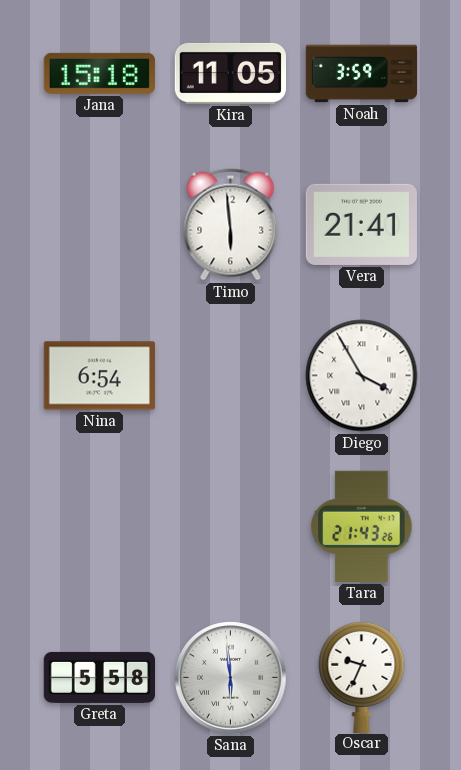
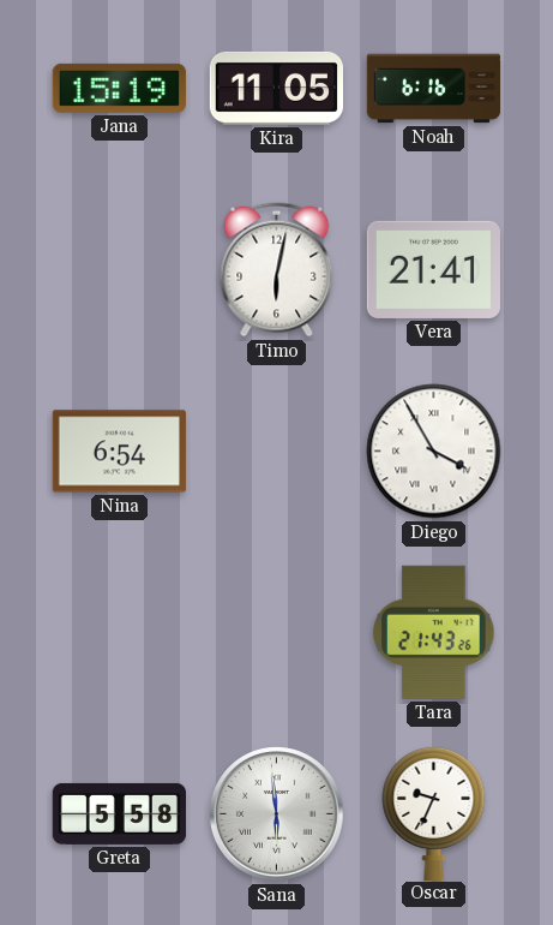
Jana: 15:18 -> 15:19 (119, 88)
Noah: 3:59 -> 6:16 (434, 89)
Timo: 5:59 -> 6:02 (277, 270)
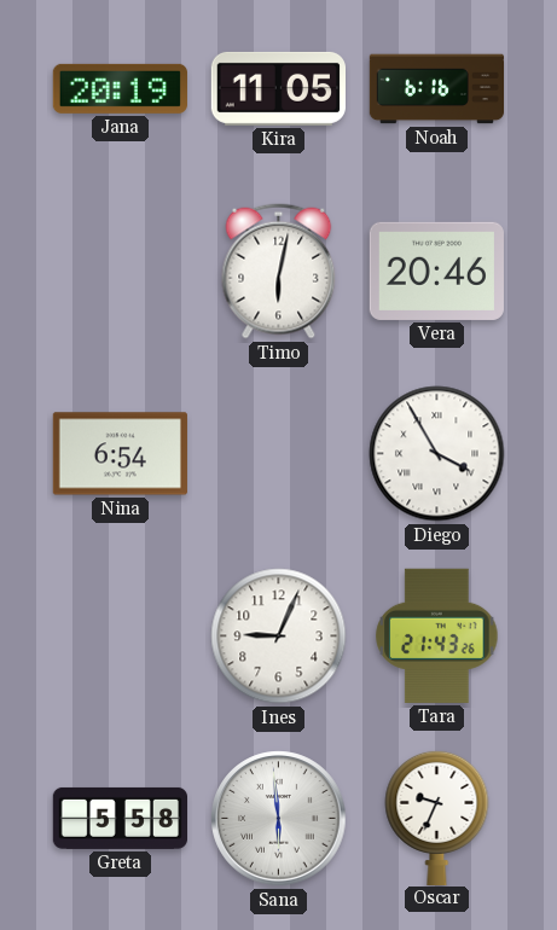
Jana: 15:19 -> 20:19 (120, 88)
Vera: 21:41 -> 20:46 (436, 271)
Ines: none -> 9:04 (279, 637)
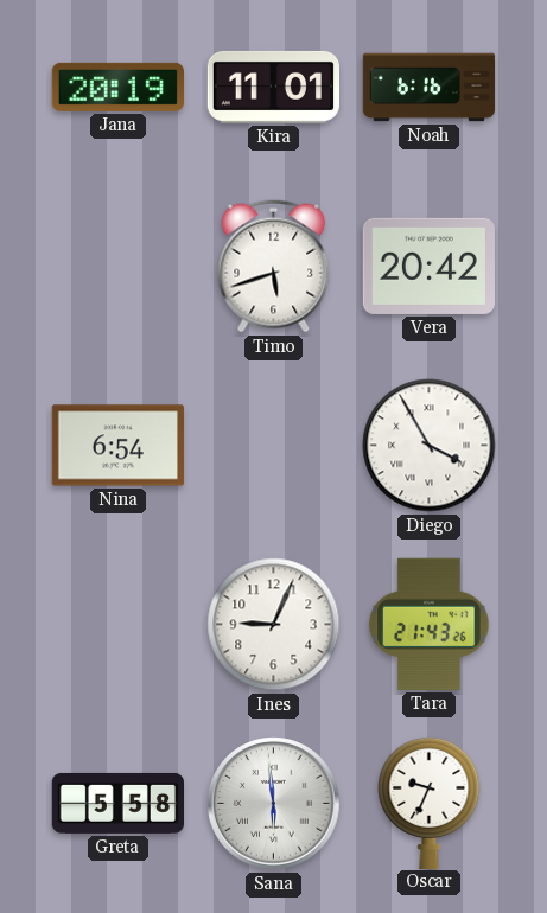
Kira: 11:05 -> 11:01 (273, 87)
Timo: 6:02 -> 5:42 (274, 267)
Vera: 20:46 -> 20:42 (428, 266)
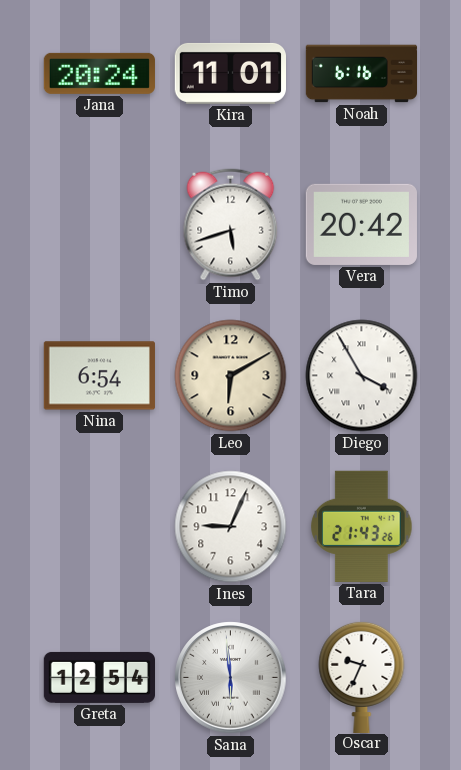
Jana: 20:19 -> 20:24 (99, 73)
Leo: none -> 6:10 (231, 376)
Greta: 5:58 -> 12:54 (99, 677)
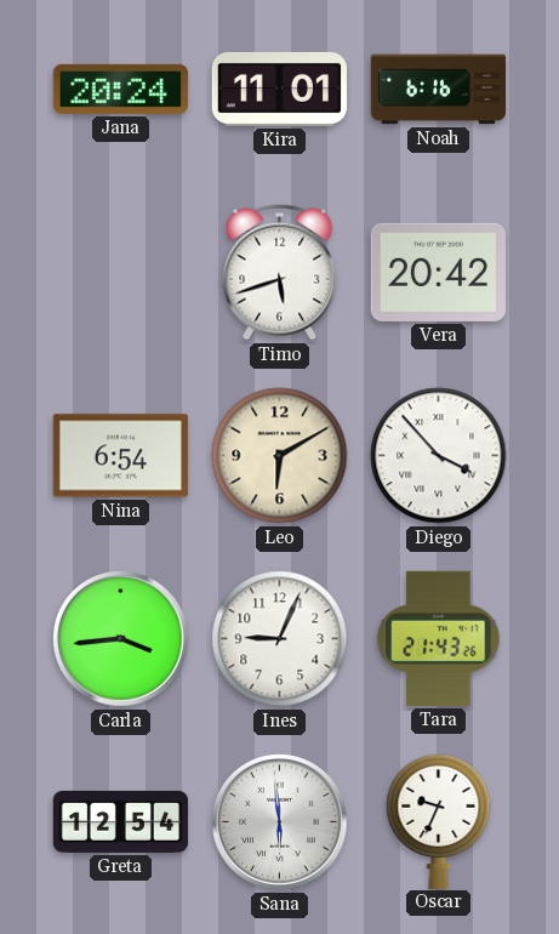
Diego: 3:55 -> 3:53 (439, 456)
Carla: none -> 3:44 (121, 639)
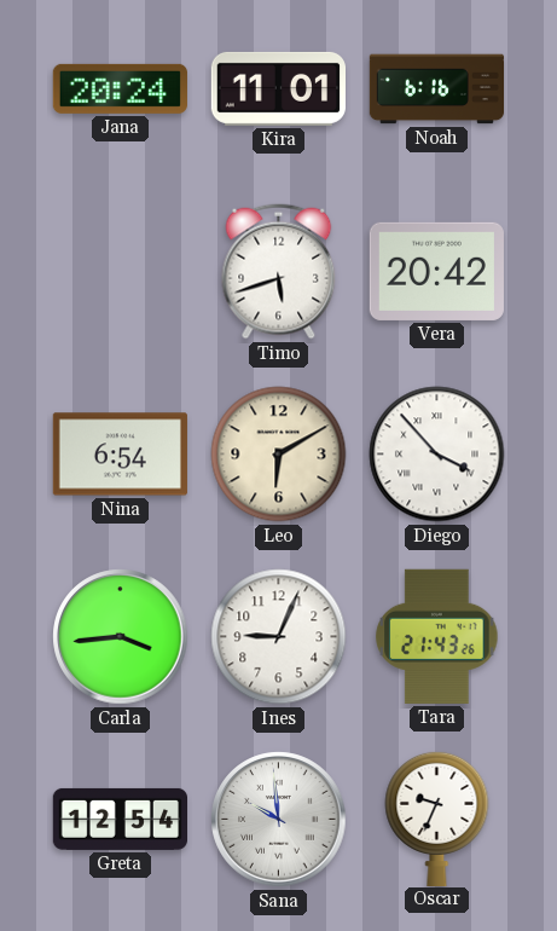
Sana: 5:59 -> 9:59 (279, 820)
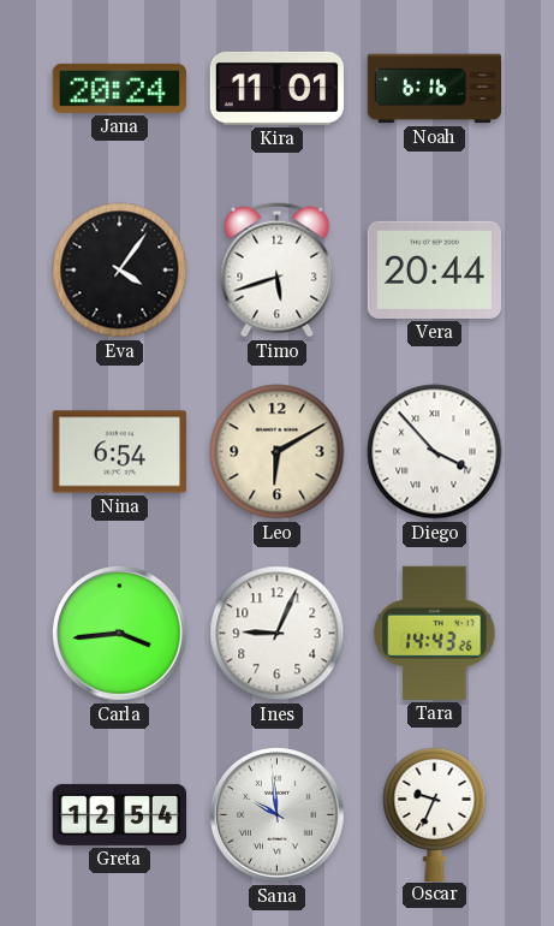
Eva: none -> 4:06 (120, 271)
Vera: 20:42 -> 20:44 (434, 269)
Tara: 21:43 -> 14:43 (435, 633)
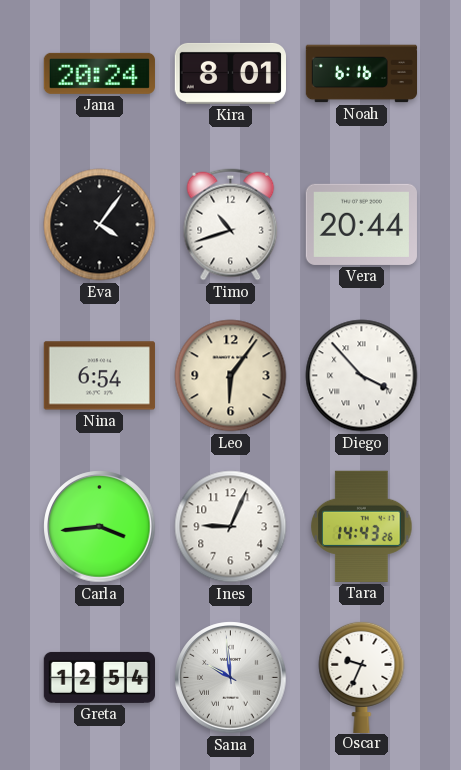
Kira: 11:01 -> 8:01 (230, 73)
Timo: 5:42 -> 10:42 (231, 225)
Leo: 6:10 -> 6:06 (231, 376)
